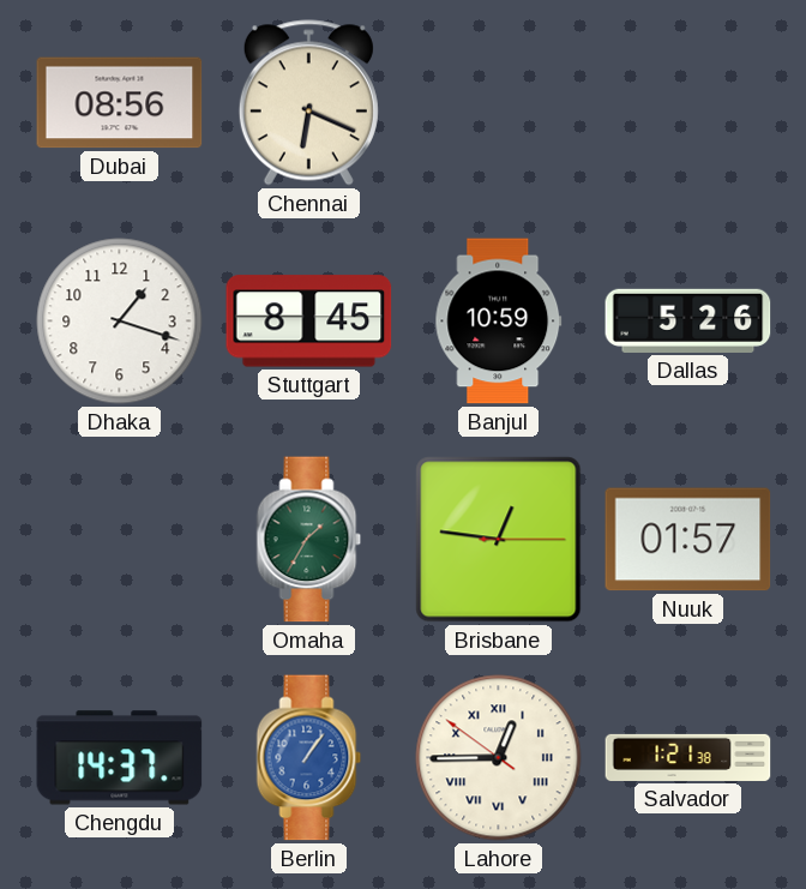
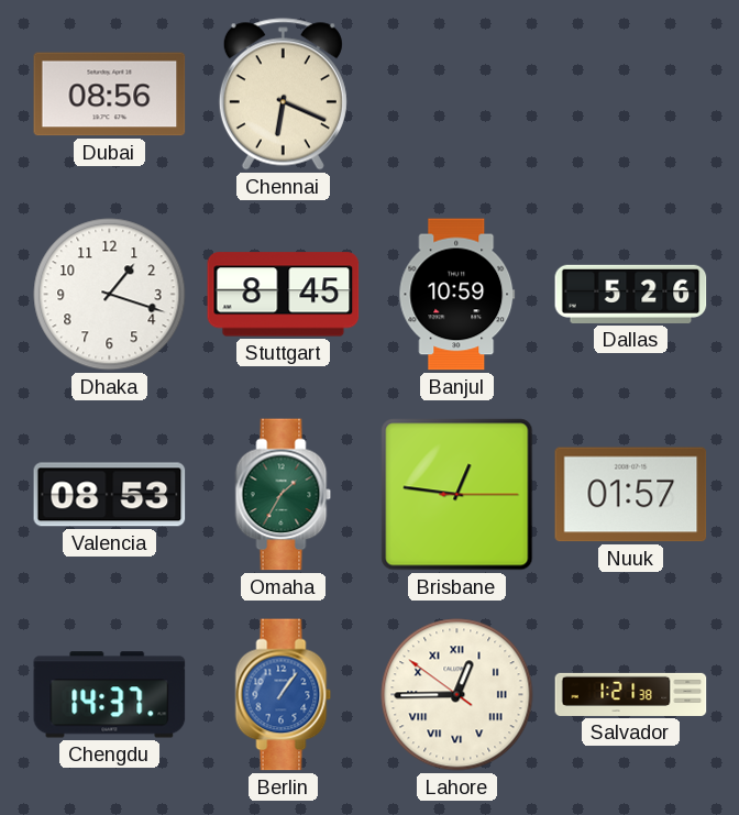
Valencia: none -> 08:53 (110, 495)
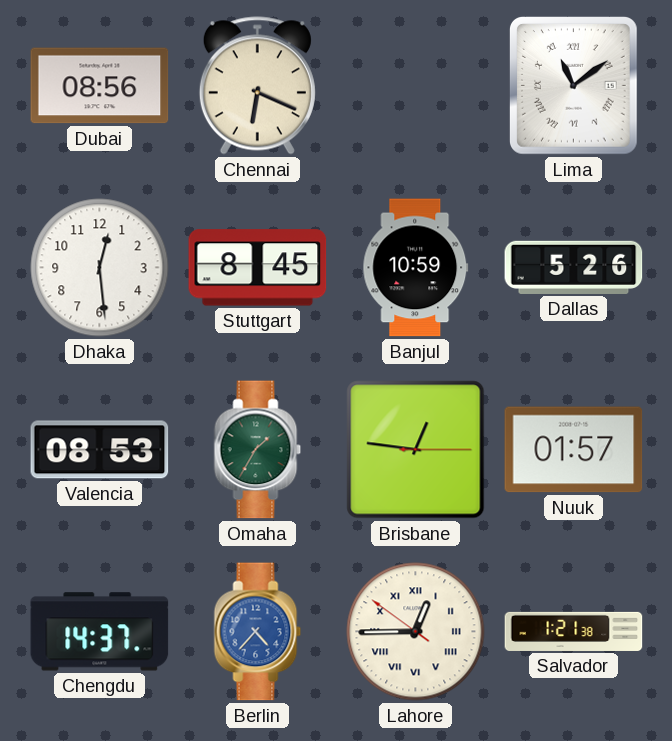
Lima: none -> 11:09 (573, 86)
Dhaka: 1:18 -> 12:29 (100, 268)
Berlin: 1:06 -> 4:37 (258, 632)
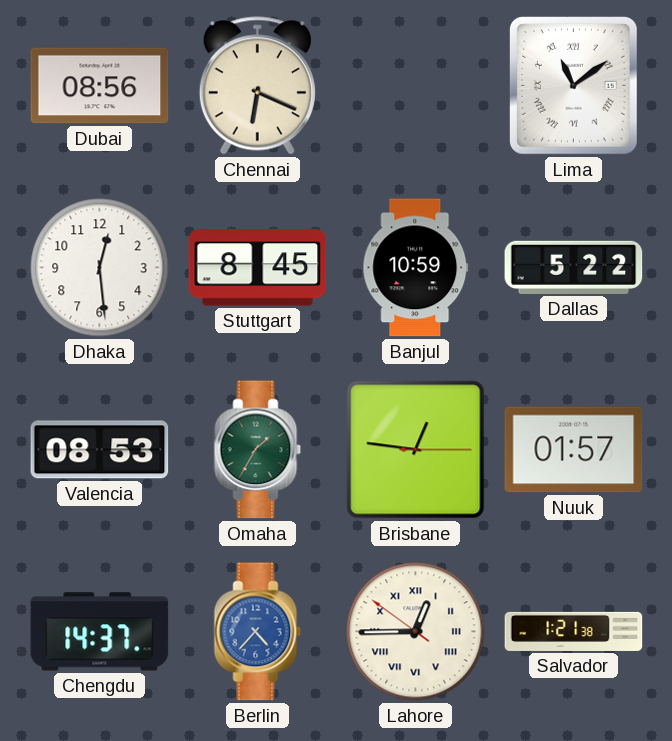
Dallas: 5:26 -> 5:22 (574, 267)
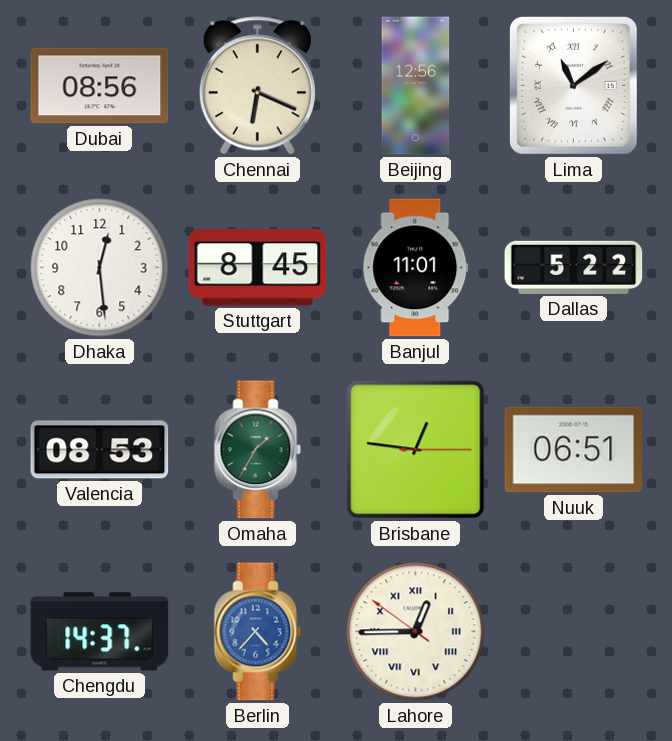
Beijing: none -> 12:56 (416, 86)
Banjul: 10:59 -> 11:01 (416, 268)
Nuuk: 01:57 -> 06:51 (574, 450)
Salvador: 1:21 -> none (574, 631)
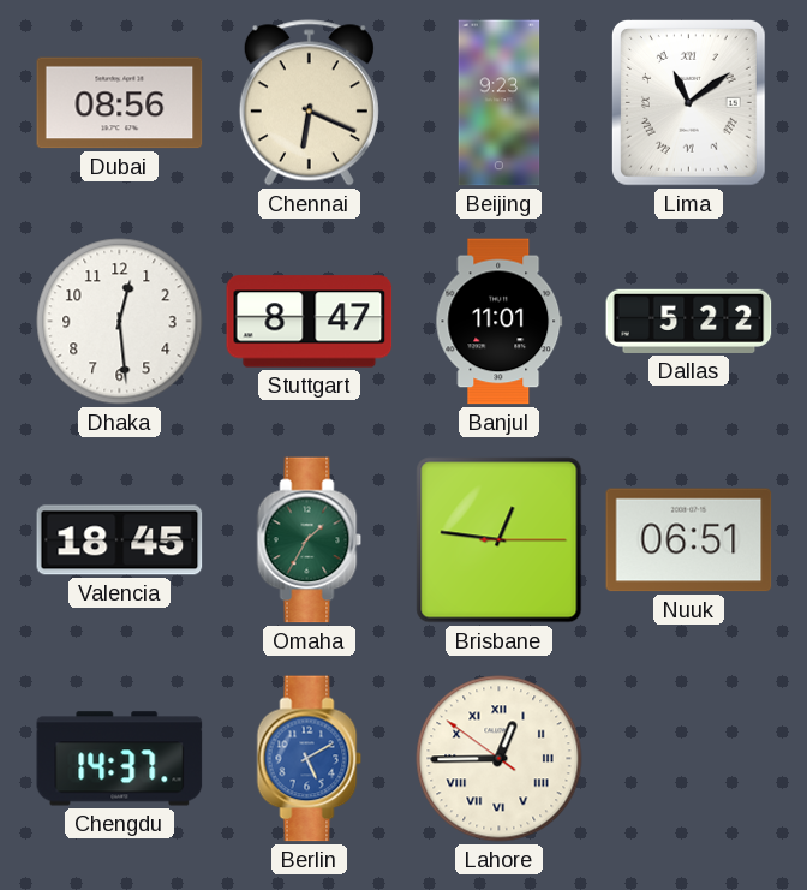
Beijing: 12:56 -> 9:23 (500, 103)
Stuttgart: 8:45 -> 8:47 (310, 322)
Valencia: 08:53 -> 18:45 (120, 540)
Berlin: 4:37 -> 5:10 (310, 759)
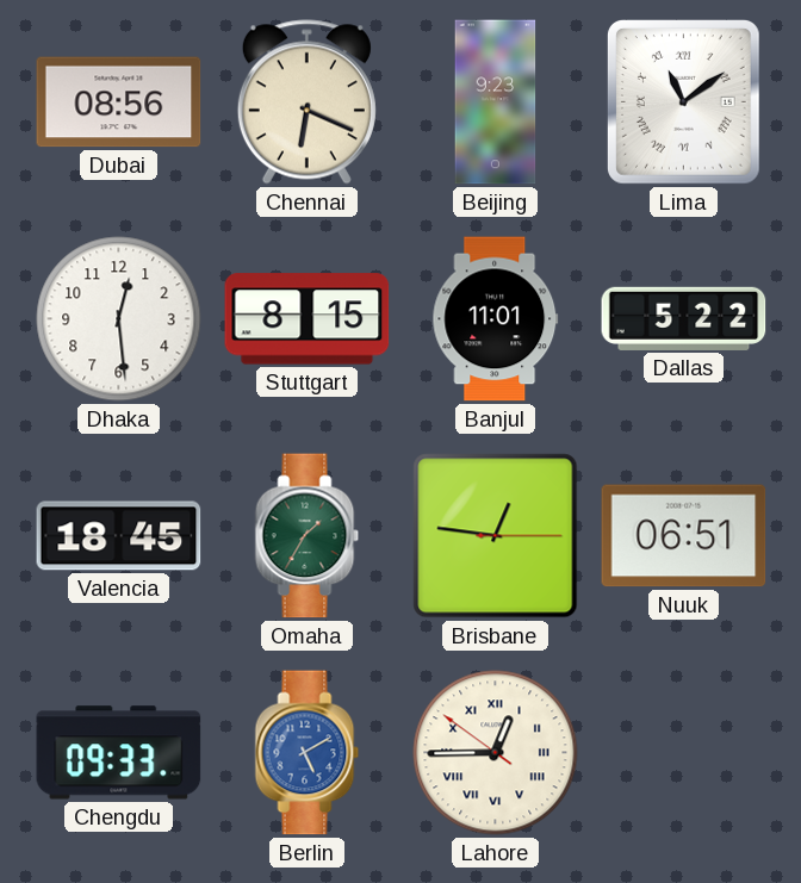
Stuttgart: 8:47 -> 8:15 (308, 319)
Chengdu: 14:37 -> 09:33 (119, 753)
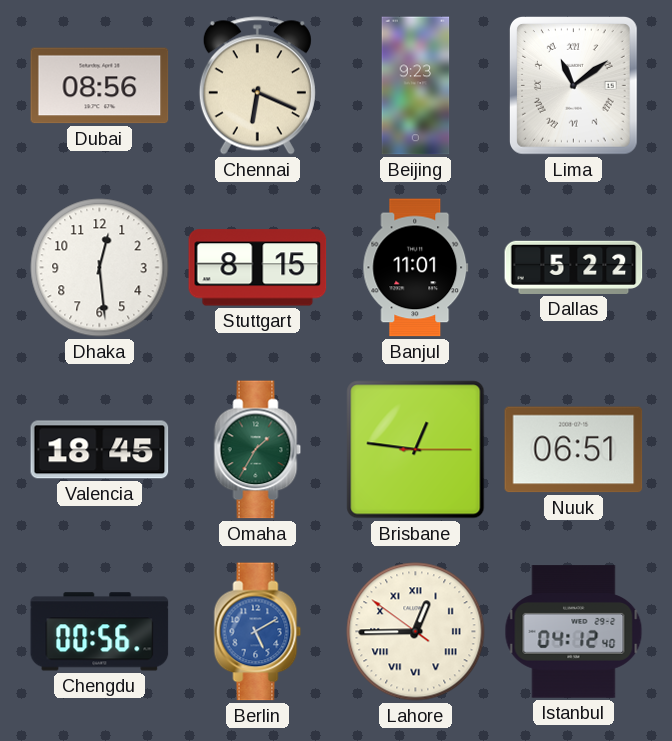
Chengdu: 09:33 -> 00:56 (100, 632)
Istanbul: none -> 04:12 (574, 632)
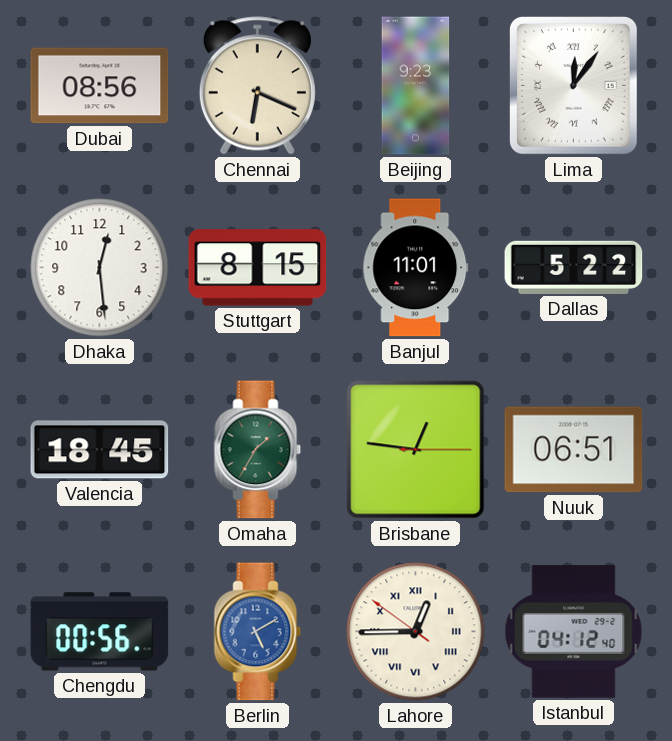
Lima: 11:09 -> 12:06 (573, 86)
